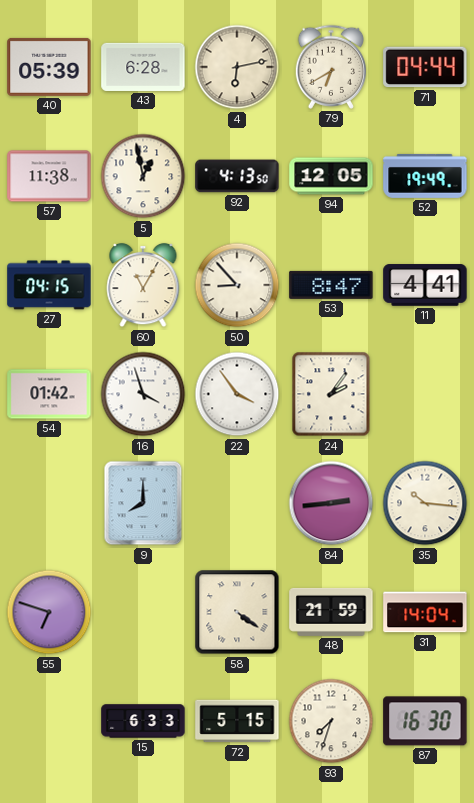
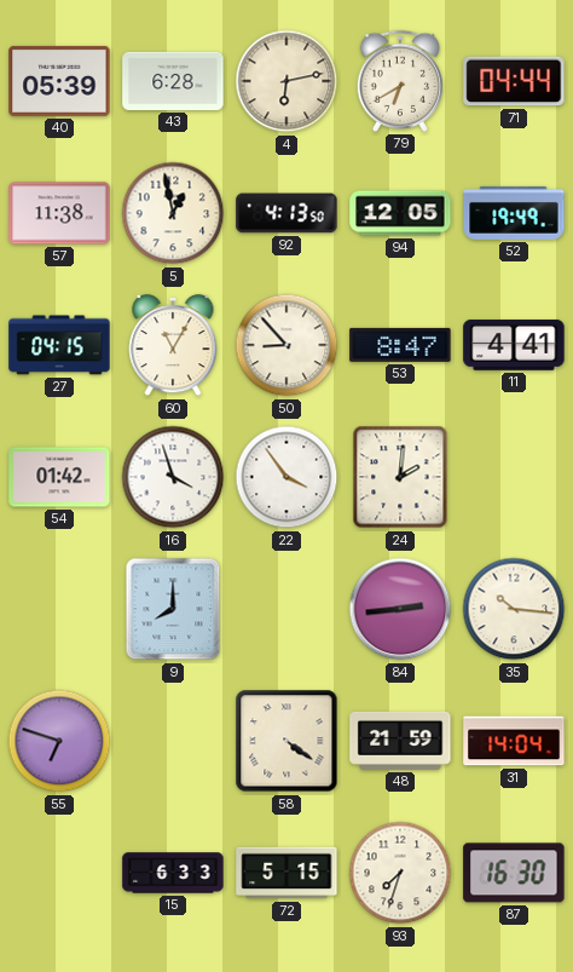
24: 2:06 -> 2:01 (400, 477)
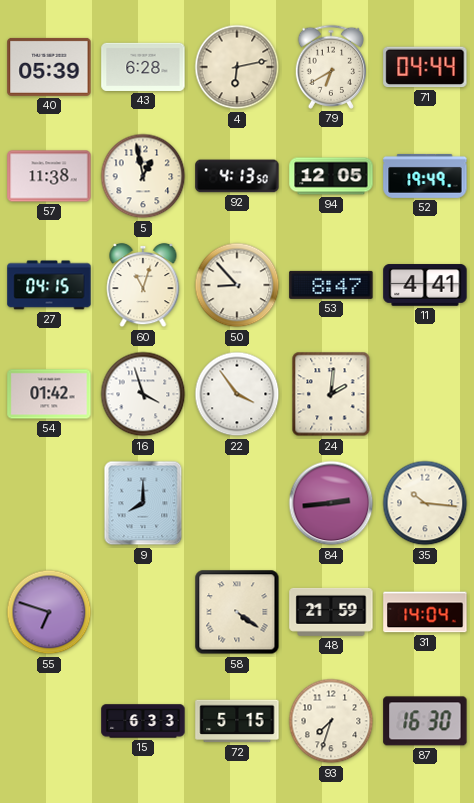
60: 11:05 -> 11:03 (143, 285)
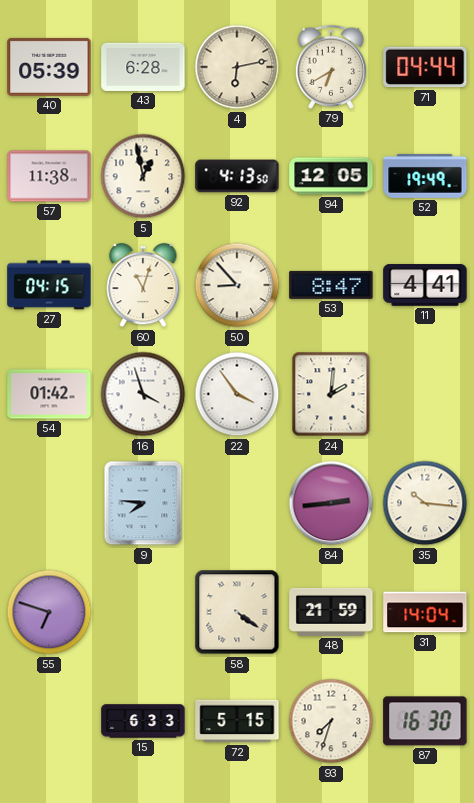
9: 8:00 -> 7:46 (143, 503)
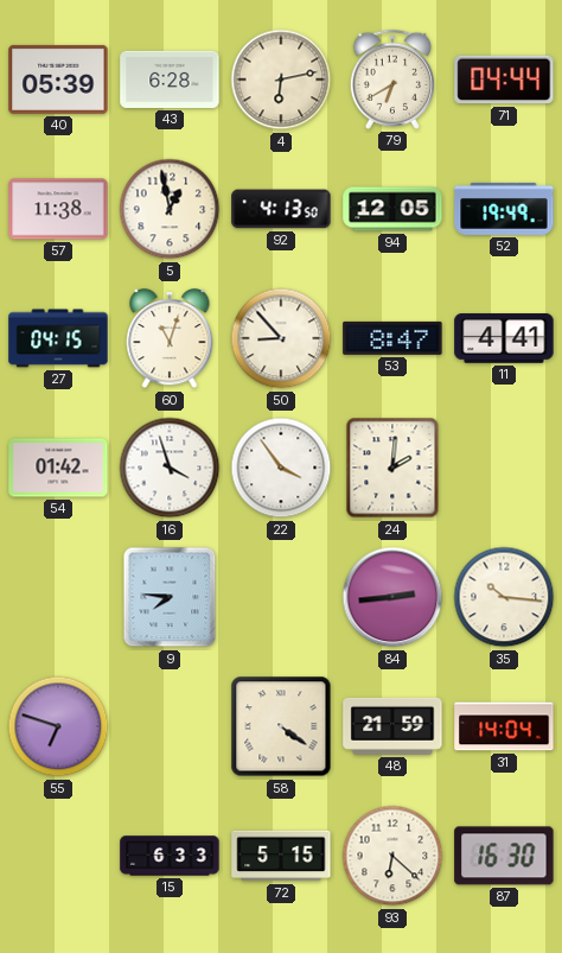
93: 7:33 -> 6:22 (392, 856)
